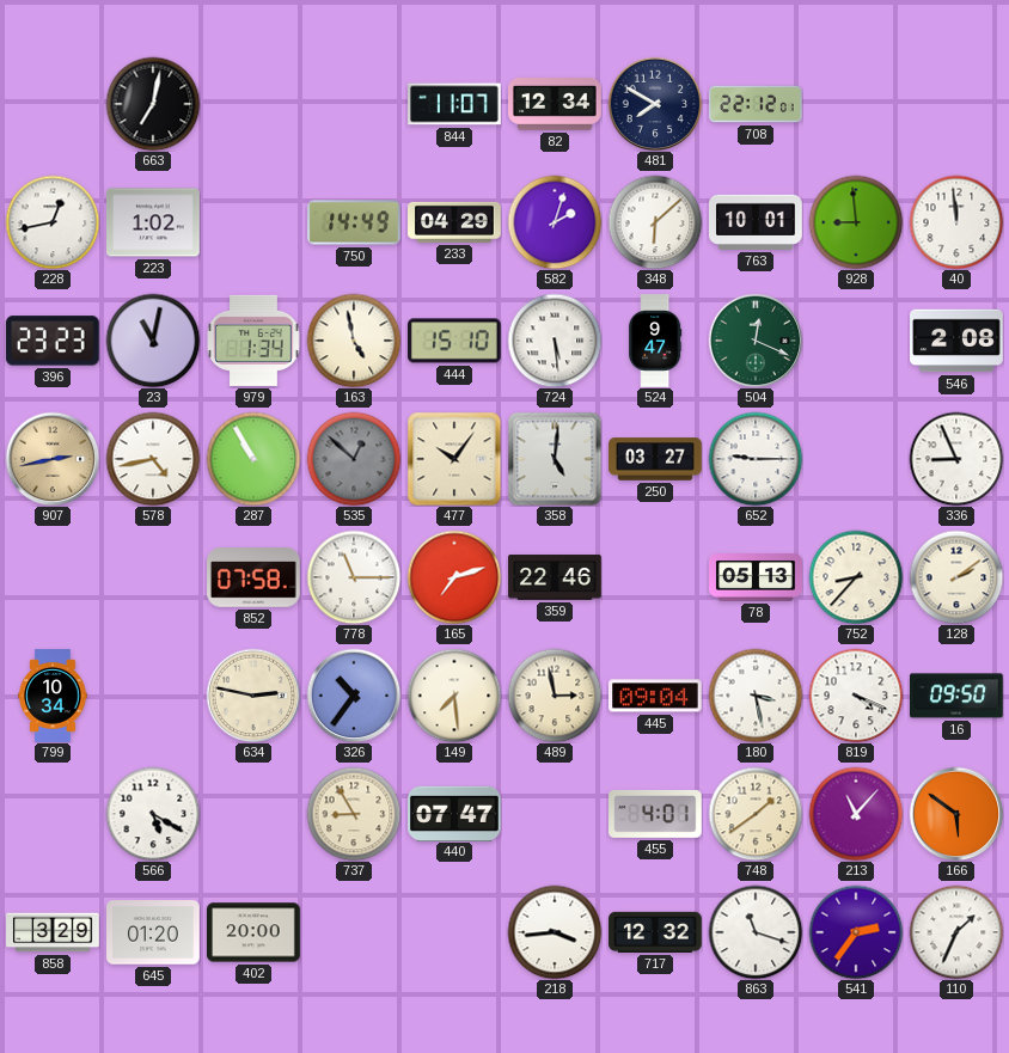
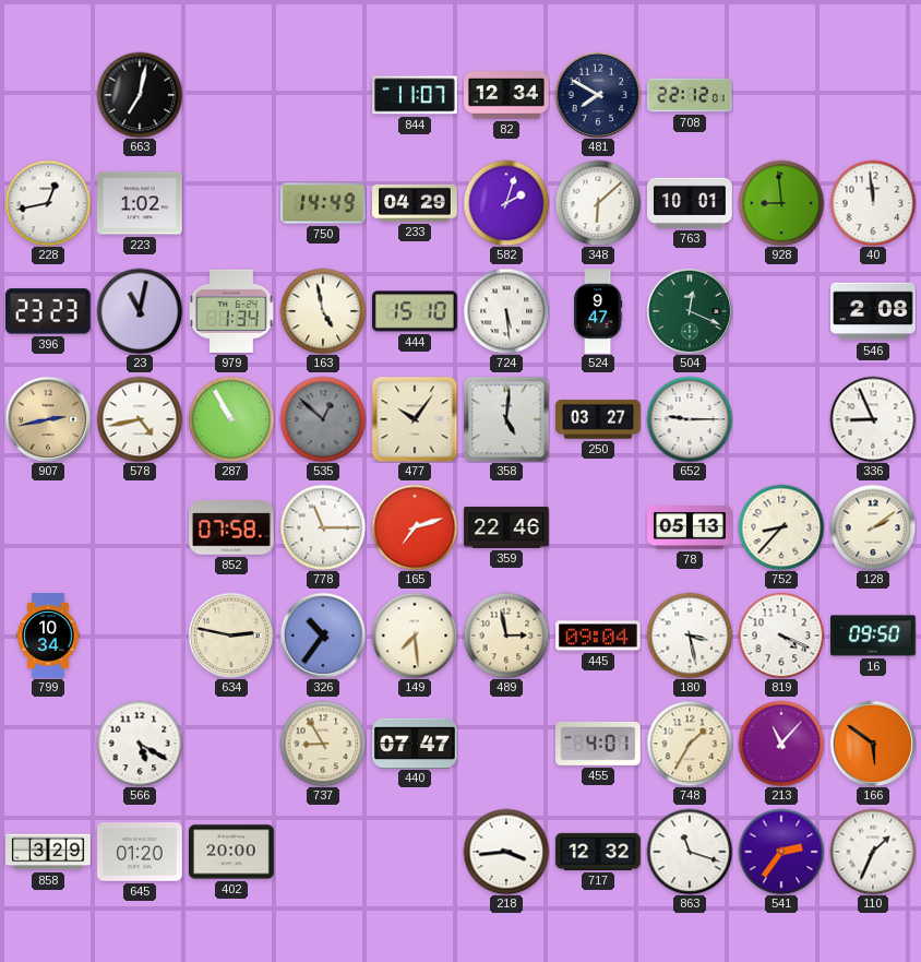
748: 1:39 -> 1:35 (690, 744)
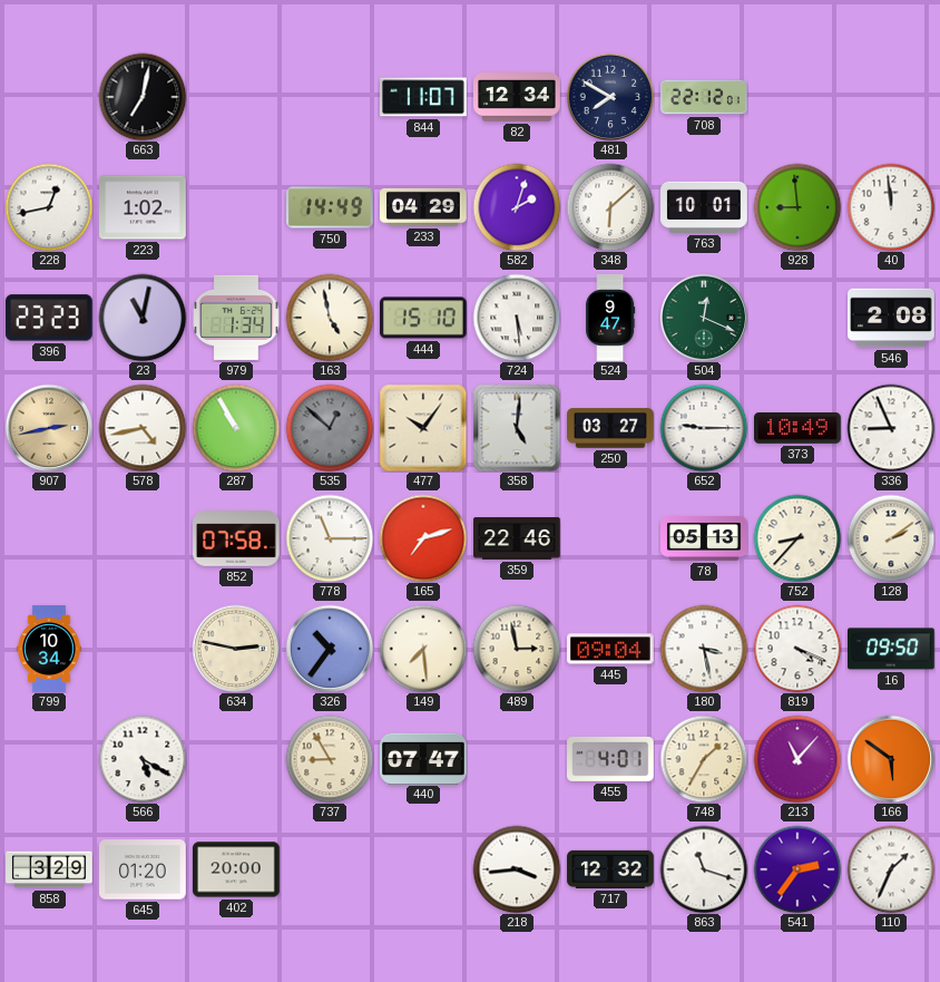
373: none -> 10:49 (799, 428)
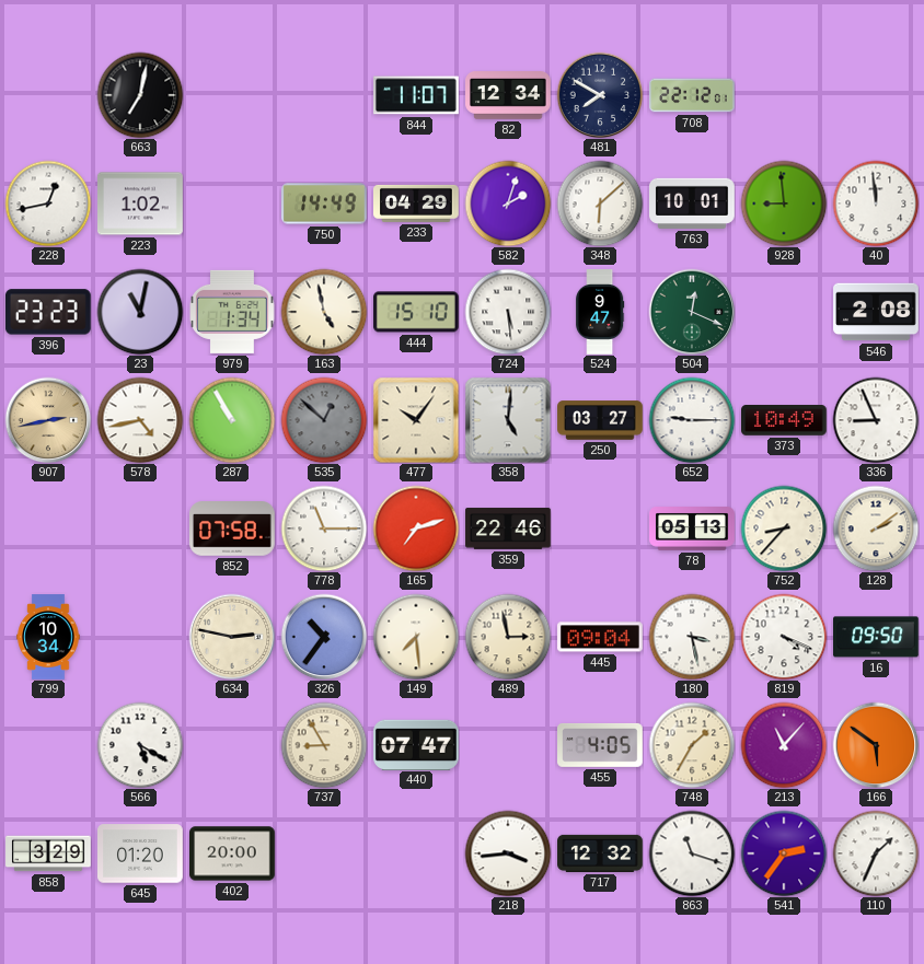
455: 4:01 -> 4:05 (601, 745)
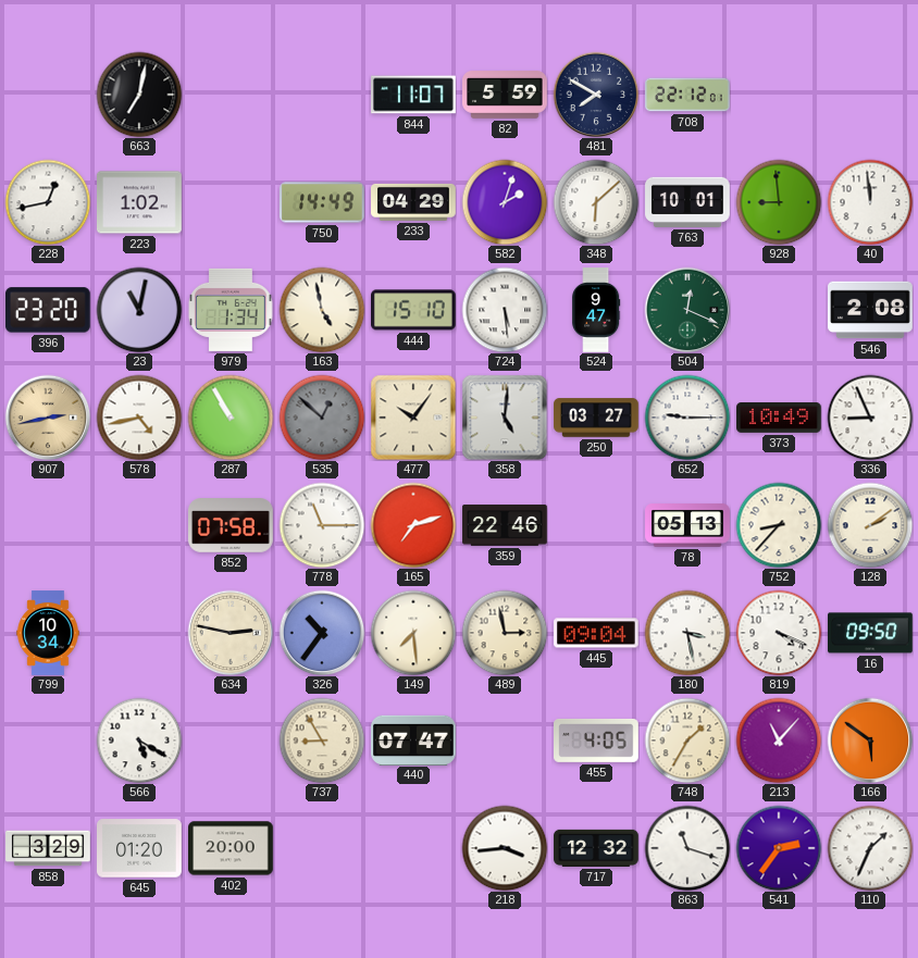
82: 12:34 -> 5:59 (506, 96)
396: 23:23 -> 23:20 (48, 310)
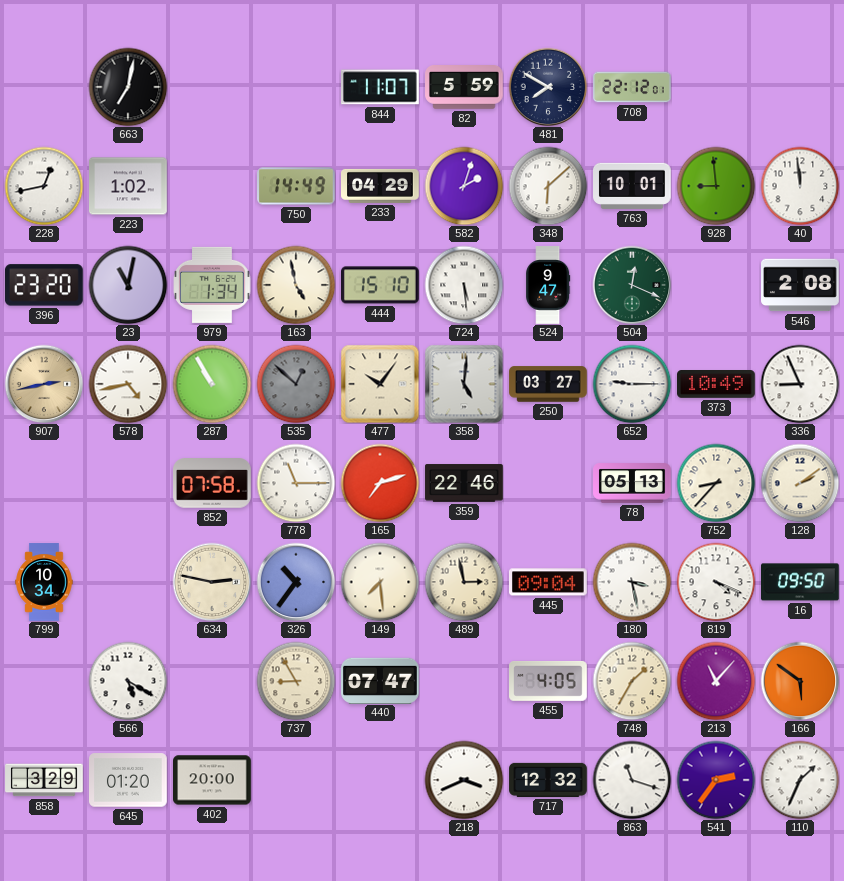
218: 3:44 -> 3:41 (464, 780)
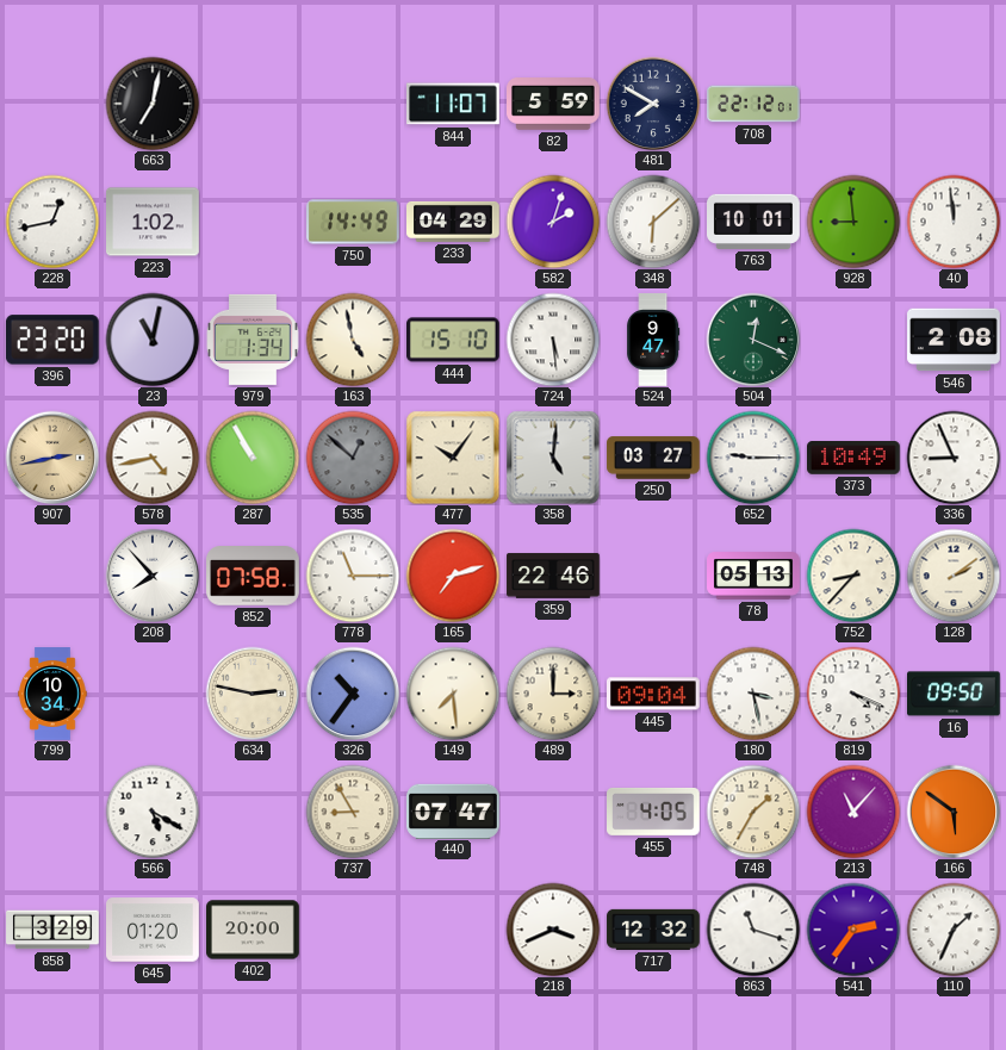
208: none -> 7:53 (153, 576)
489: 2:58 -> 3:00 (553, 694)
